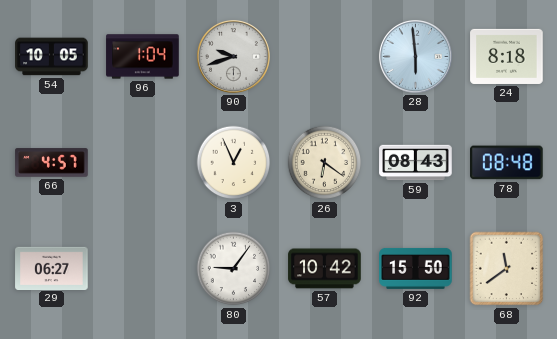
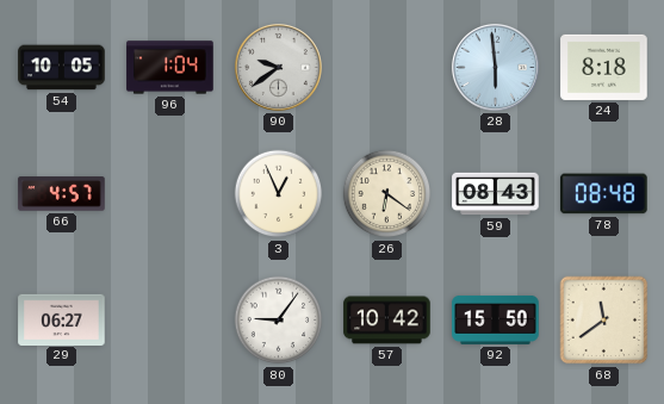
90: 9:42 -> 9:39 (278, 67)
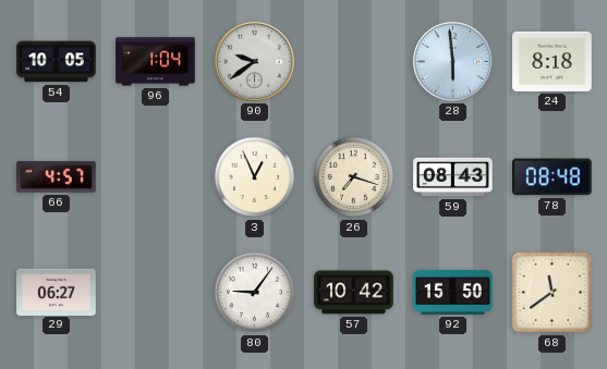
26: 6:21 -> 7:18 (354, 177)
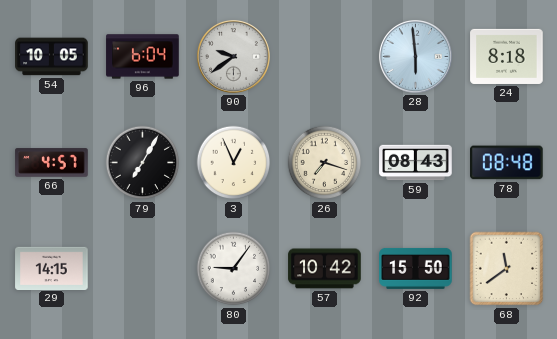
96: 1:04 -> 6:04 (143, 57)
79: none -> 7:05 (143, 163)
29: 06:27 -> 14:15 (52, 268)
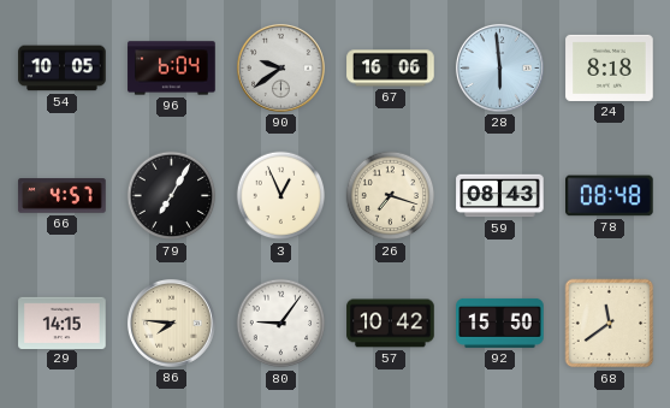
67: none -> 16:06 (391, 69)
86: none -> 7:46 (171, 323)
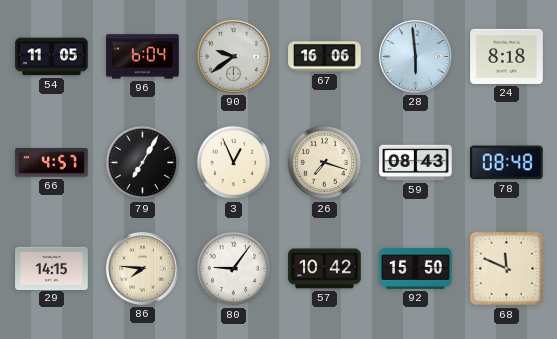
54: 10:05 -> 11:05 (52, 57)
68: 11:39 -> 11:49 (507, 269)
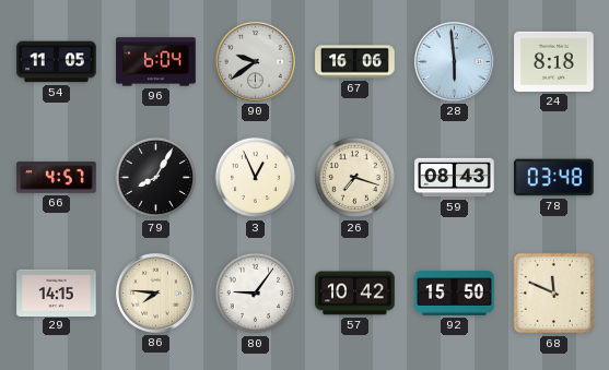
79: 7:05 -> 8:05 (156, 178)
78: 08:48 -> 03:48 (554, 178)
